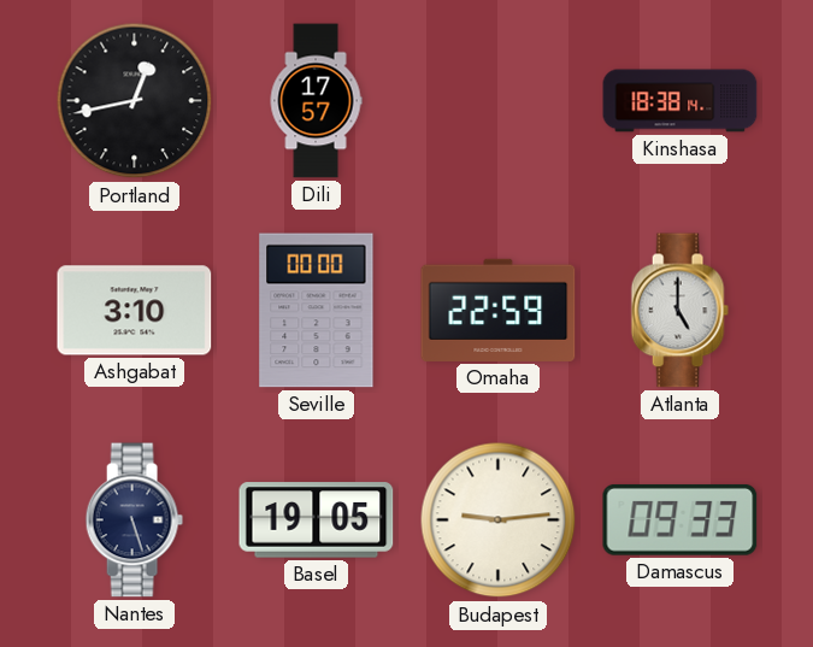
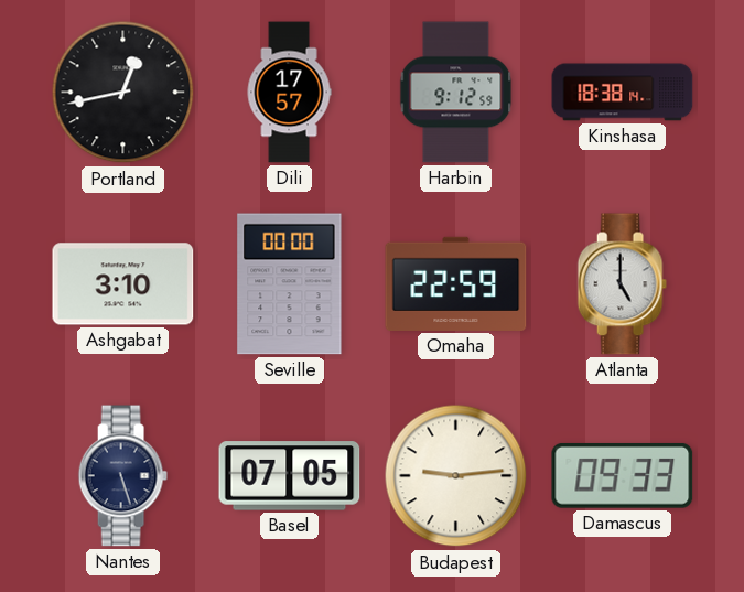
Harbin: none -> 9:12 (456, 93)
Basel: 19:05 -> 07:05 (290, 476)
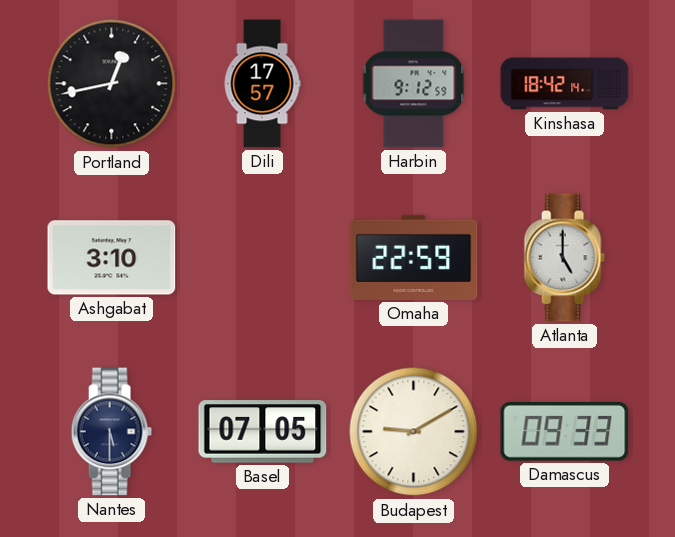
Kinshasa: 18:38 -> 18:42 (565, 84)
Seville: 00:00 -> none (290, 284)
Nantes: 5:27 -> 5:30 (111, 432)
Budapest: 9:14 -> 9:10 (414, 432)
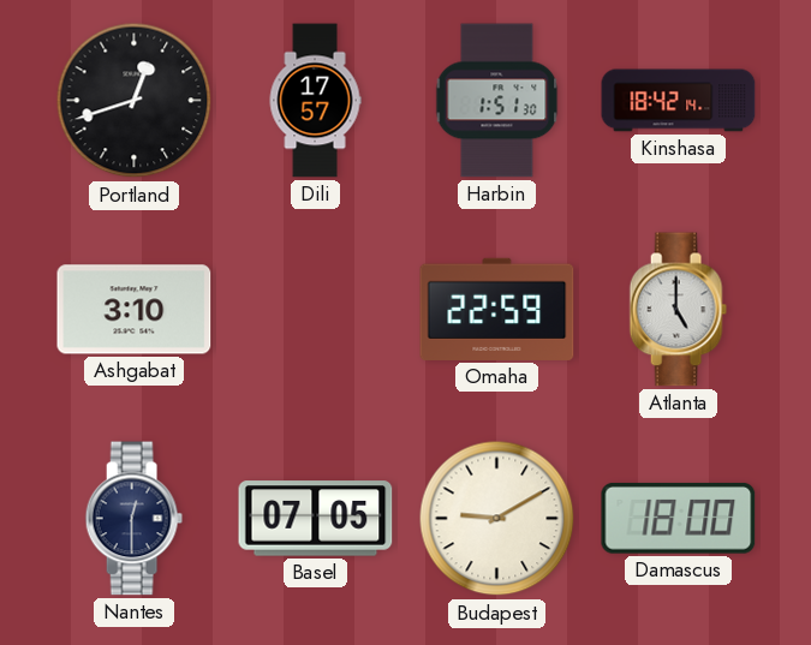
Portland: 12:43 -> 12:42 (135, 101)
Harbin: 9:12 -> 1:51 (497, 101)
Nantes: 5:30 -> 12:30 (133, 519)
Damascus: 09:33 -> 18:00 (679, 518)
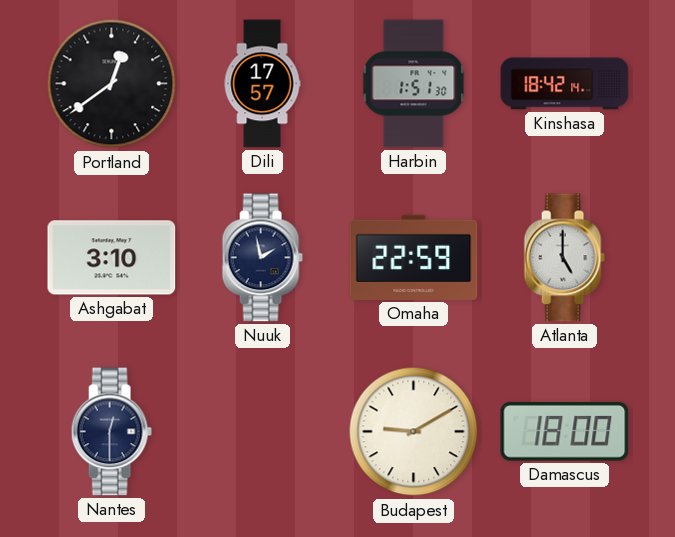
Portland: 12:42 -> 12:39 (112, 84)
Nuuk: none -> 1:58 (262, 258)
Basel: 07:05 -> none (316, 519)
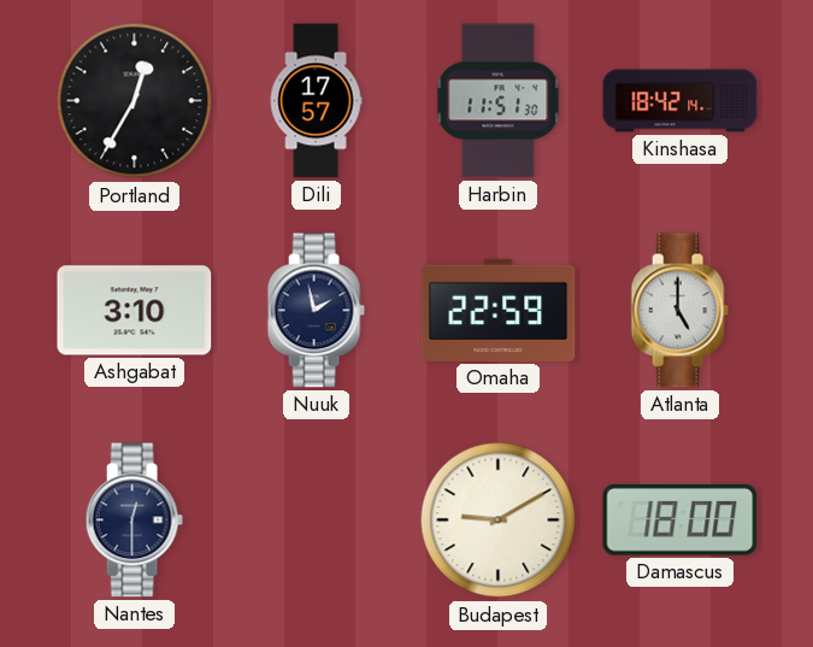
Portland: 12:39 -> 12:35 (135, 101)
Harbin: 1:51 -> 11:51 (499, 101)
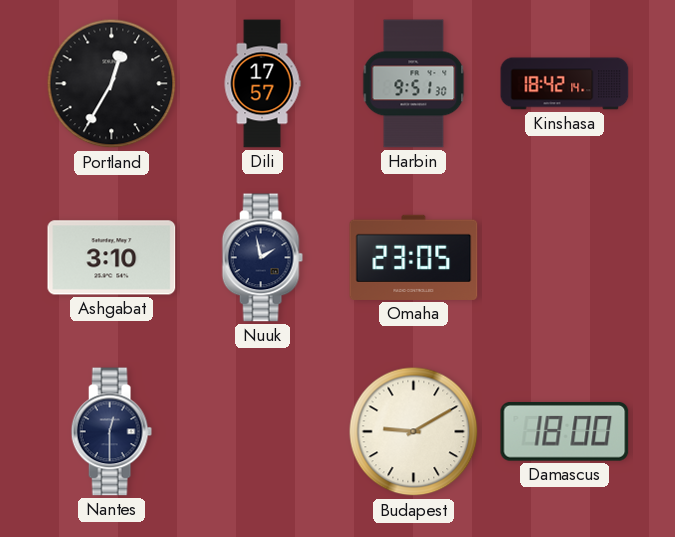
Harbin: 11:51 -> 9:51 (414, 84)
Omaha: 22:59 -> 23:05 (414, 257)
Atlanta: 5:00 -> none (679, 311)
